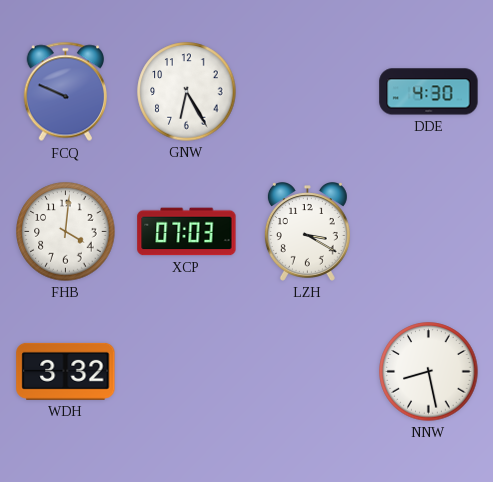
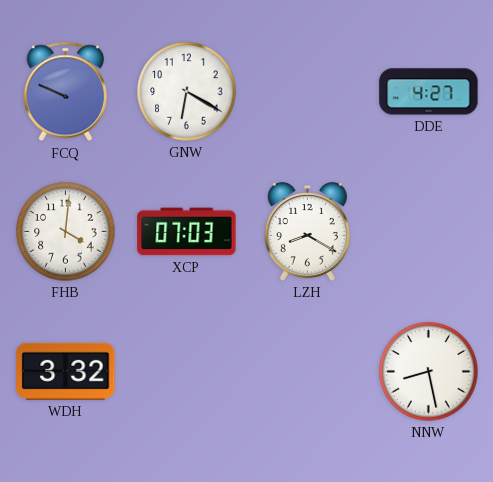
GNW: 6:25 -> 6:20 (187, 92)
DDE: 4:30 -> 4:27 (429, 92)
LZH: 3:20 -> 8:20 (307, 232)
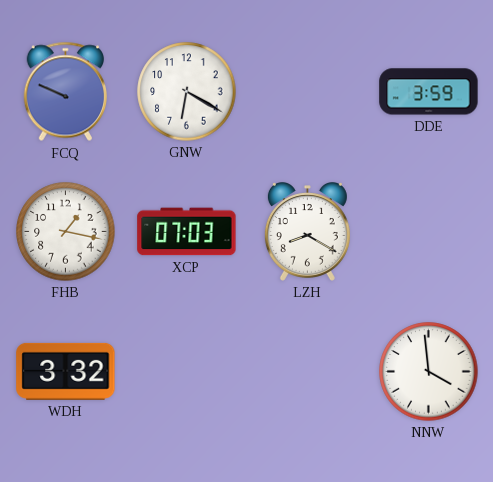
DDE: 4:27 -> 3:59 (429, 92)
FHB: 4:01 -> 1:17 (66, 232)
NNW: 8:28 -> 3:59 (429, 372)
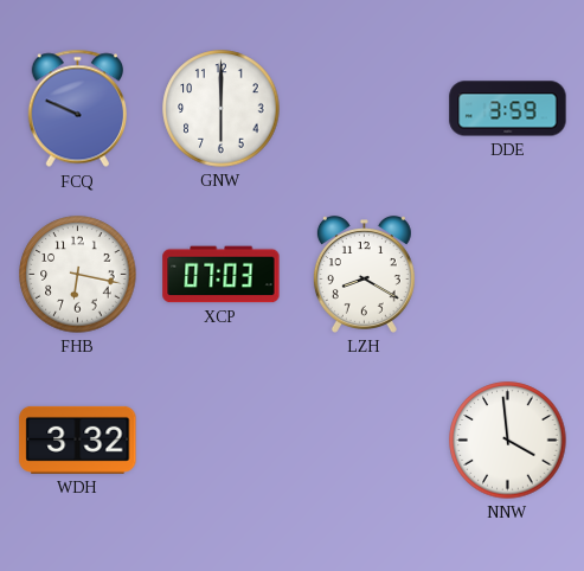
GNW: 6:20 -> 6:00 (222, 109)
FHB: 1:17 -> 6:17 (78, 275)
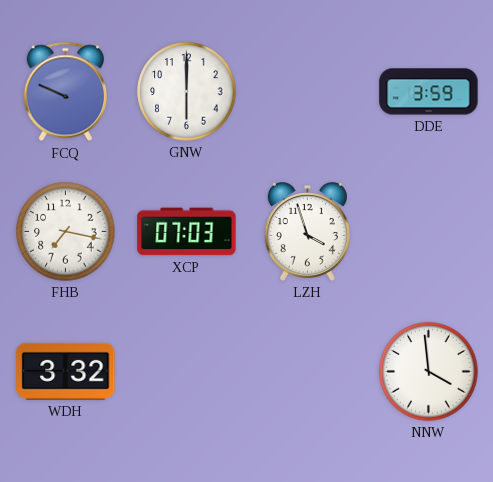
FHB: 6:17 -> 7:17 (66, 232)
LZH: 8:20 -> 3:57 (307, 232)
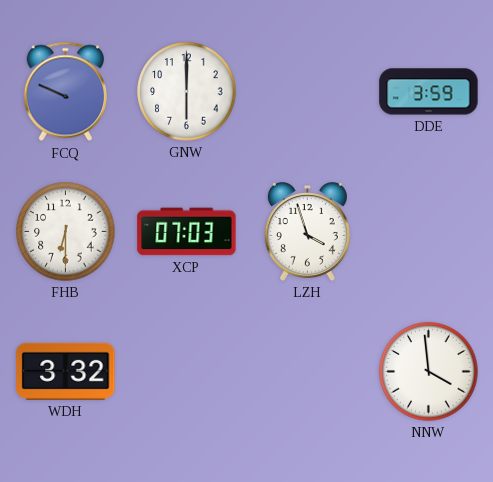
FHB: 7:17 -> 6:30 (66, 232)
